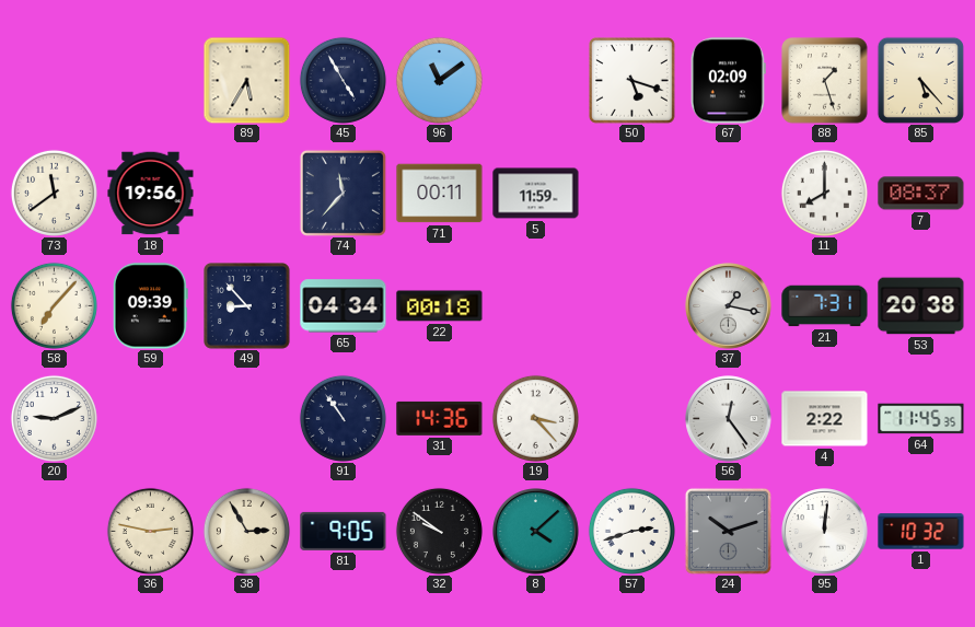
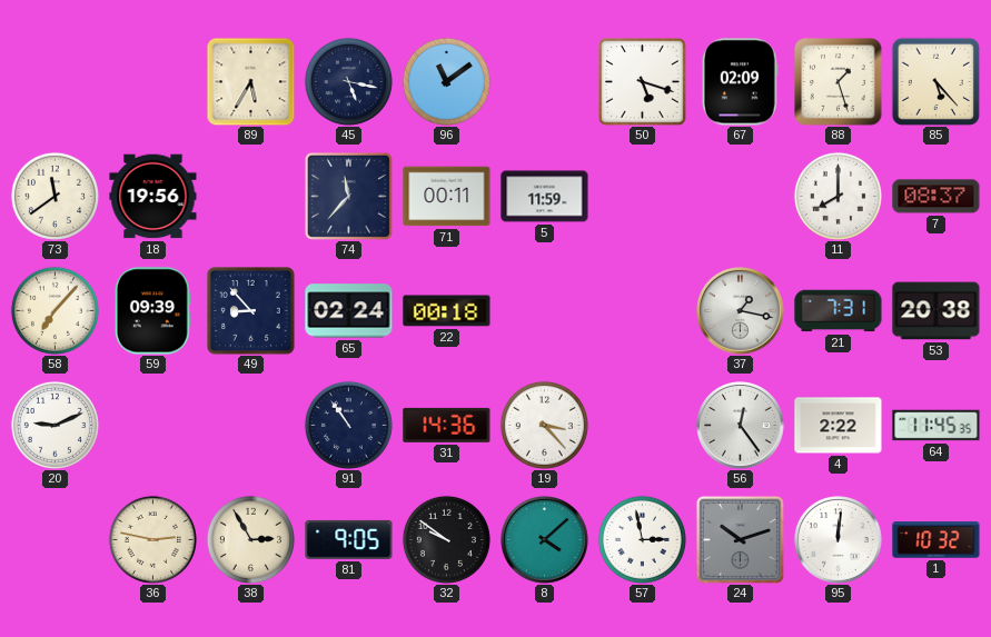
45: 4:55 -> 5:17 (348, 81)
65: 04:34 -> 02:24 (349, 311)
57: 2:42 -> 2:58 (642, 539)
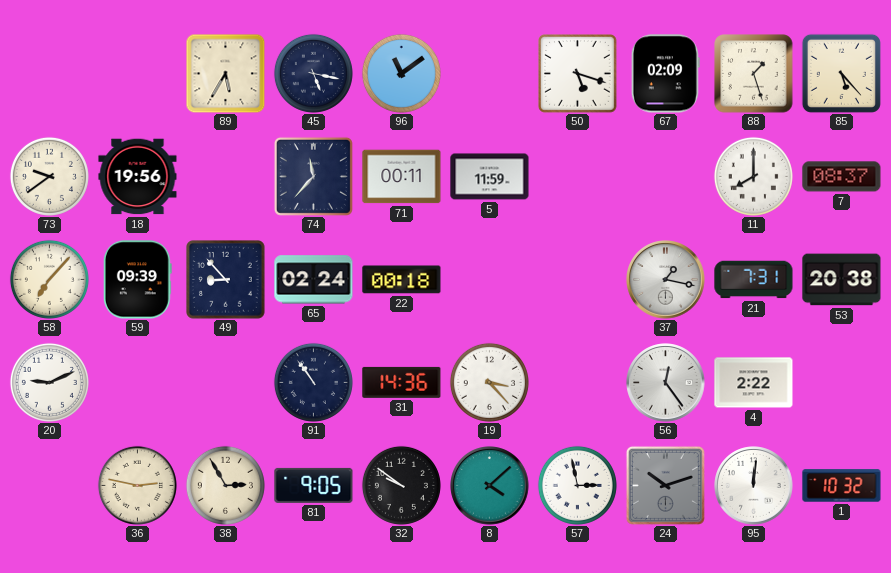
73: 11:39 -> 9:39 (49, 176)
64: 11:45 -> none (937, 426)
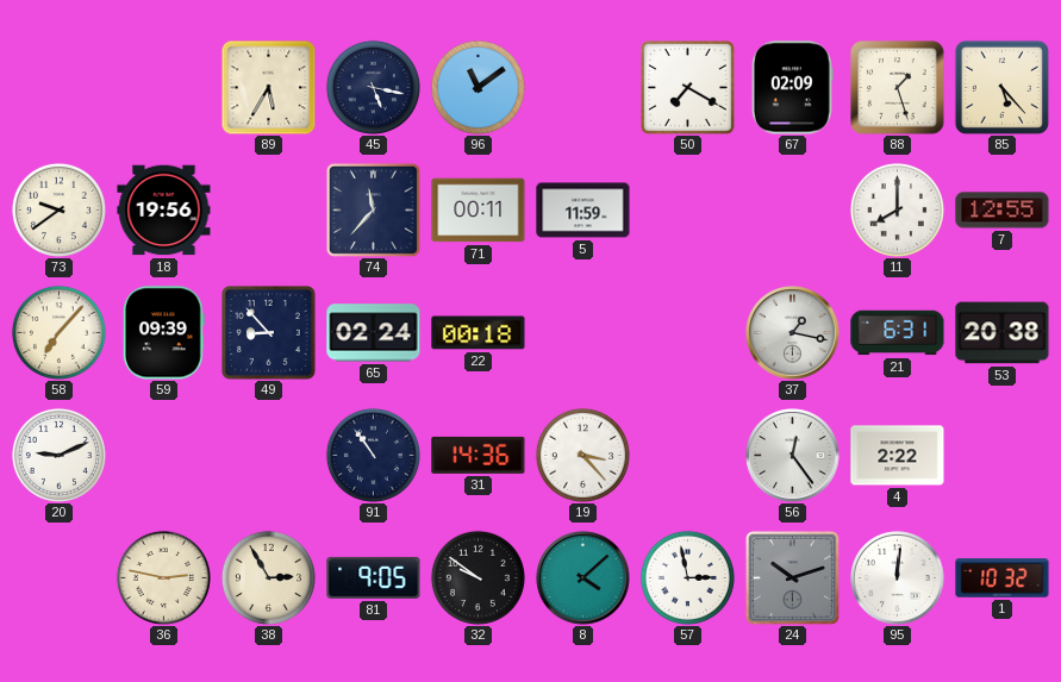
50: 5:18 -> 7:20 (688, 88)
7: 08:37 -> 12:55 (1003, 211)
21: 7:31 -> 6:31 (898, 333)
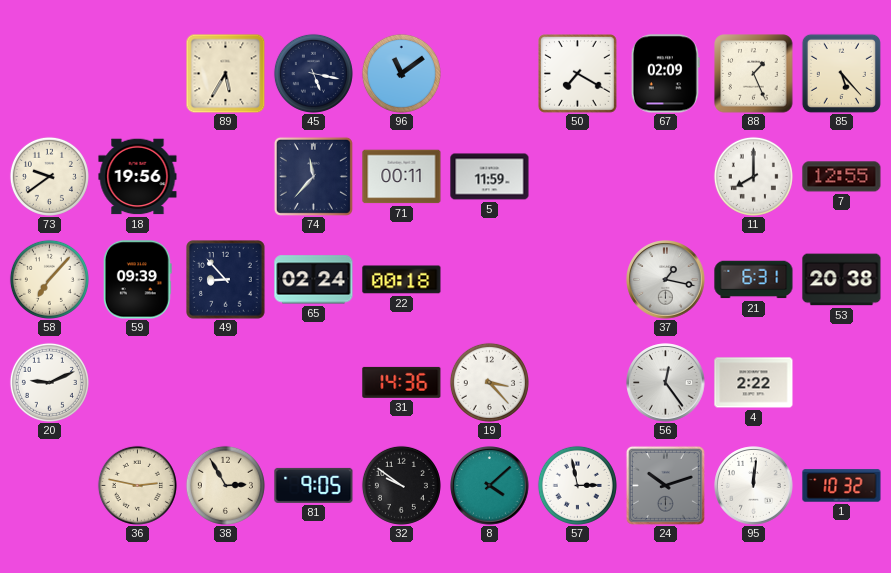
88: 1:27 -> 1:26 (754, 74)
91: 10:54 -> none (373, 455)
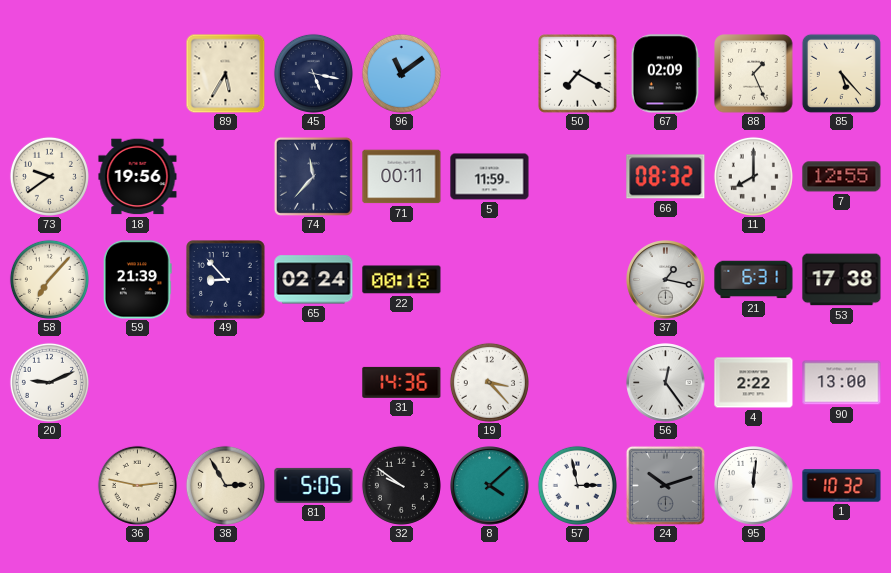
66: none -> 08:32 (666, 177)
59: 09:39 -> 21:39 (137, 280)
53: 20:38 -> 17:38 (842, 280)
90: none -> 13:00 (842, 383)
81: 9:05 -> 5:05 (314, 485)
